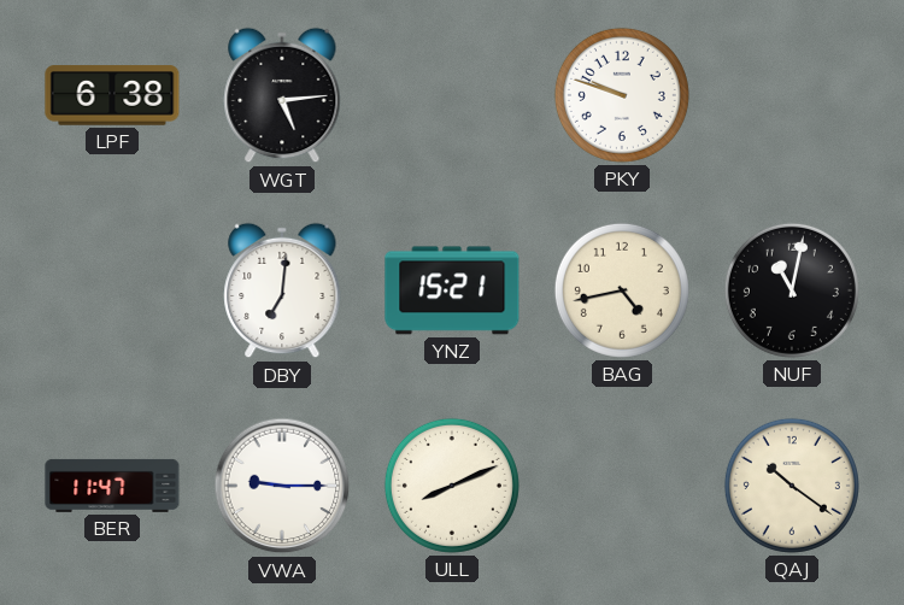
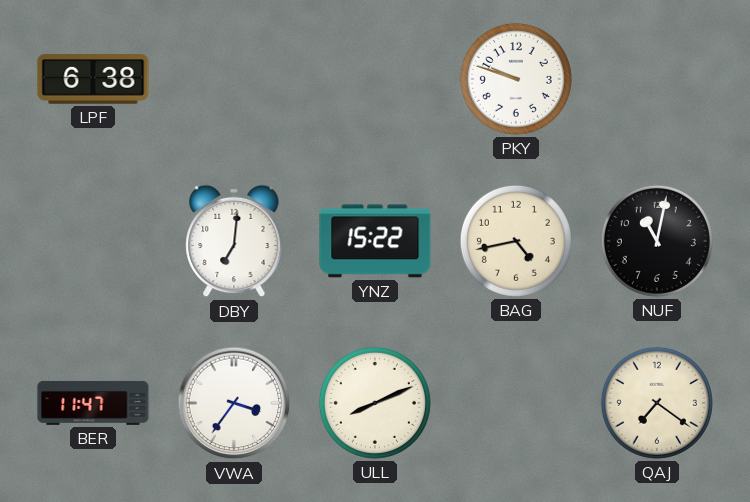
WGT: 5:14 -> none (282, 95)
YNZ: 15:21 -> 15:22 (375, 241)
VWA: 9:15 -> 3:36 (234, 403)
QAJ: 10:21 -> 7:21 (657, 403)
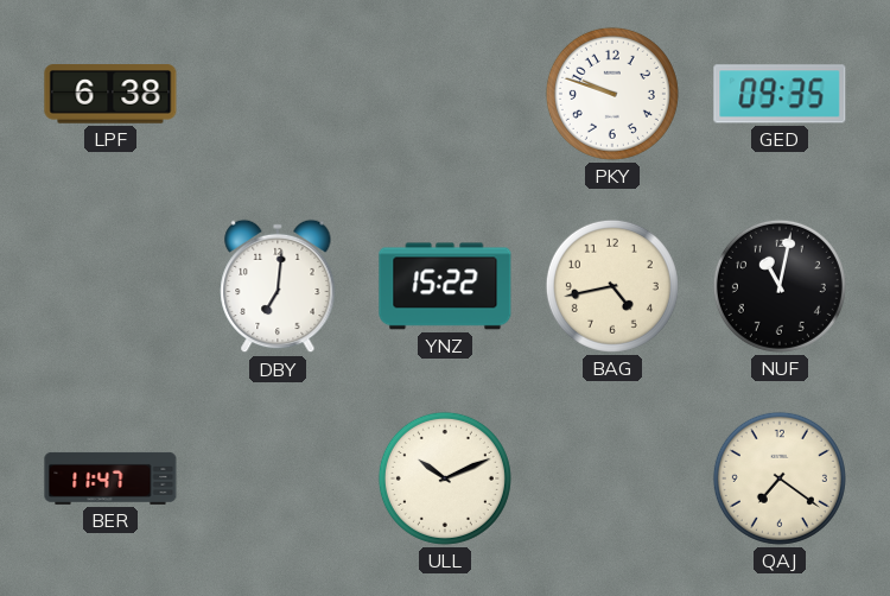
GED: none -> 09:35 (780, 94)
VWA: 3:36 -> none (234, 403)
ULL: 8:11 -> 10:11 (445, 478)
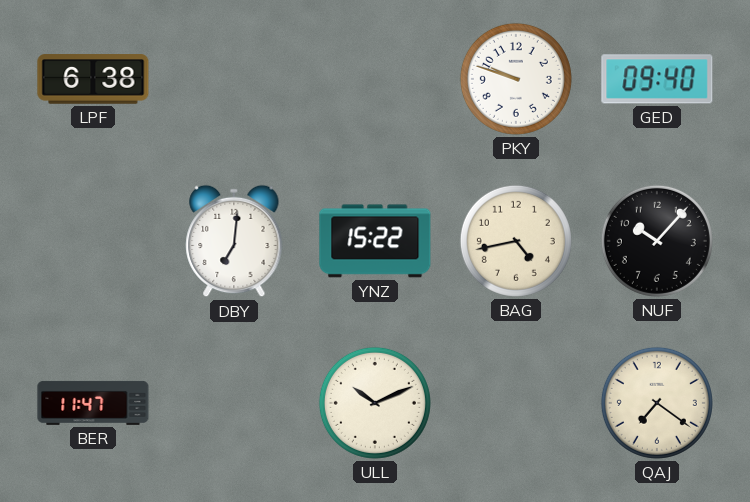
GED: 09:35 -> 09:40 (657, 79)
NUF: 11:02 -> 10:07 (657, 241)
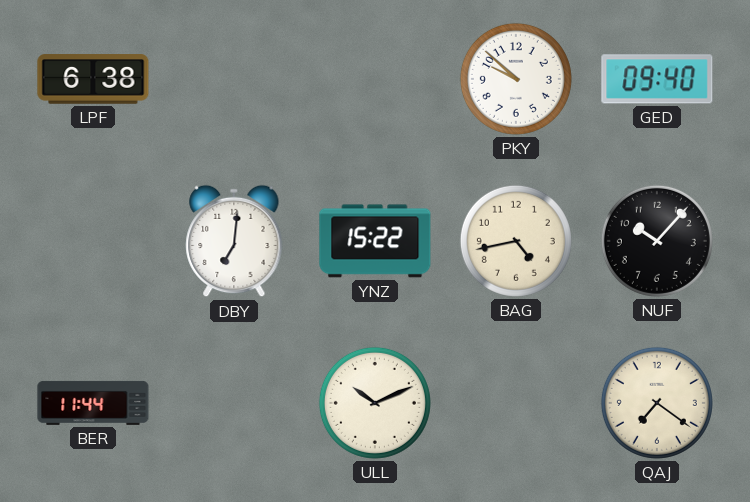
PKY: 9:48 -> 9:52 (516, 79)
BER: 11:47 -> 11:44 (93, 403)
